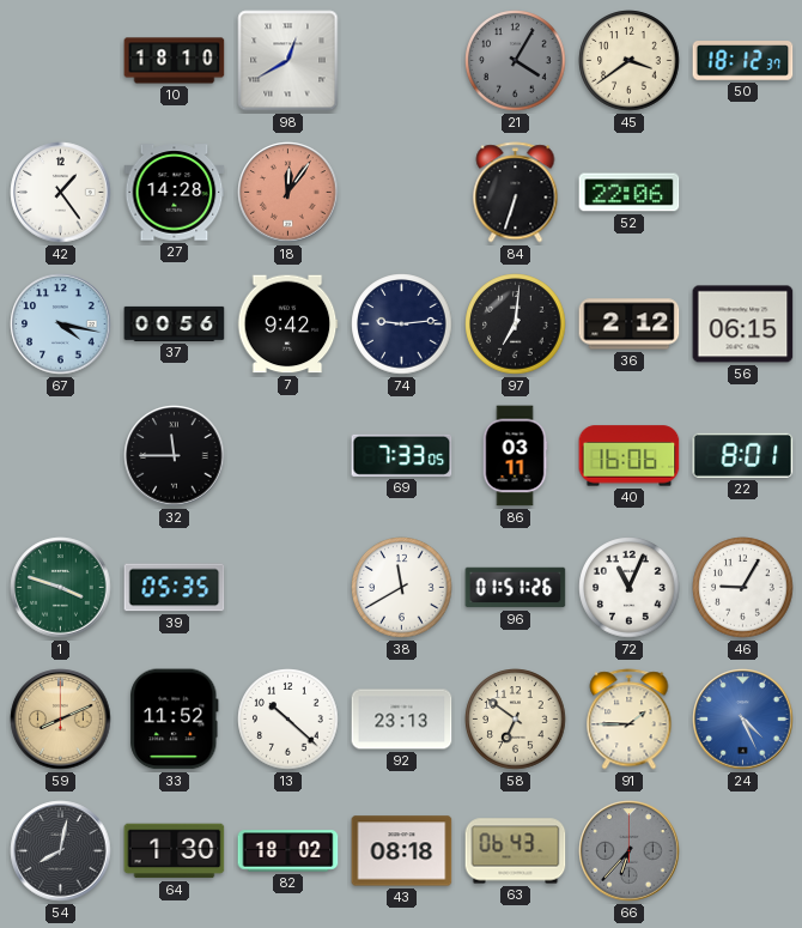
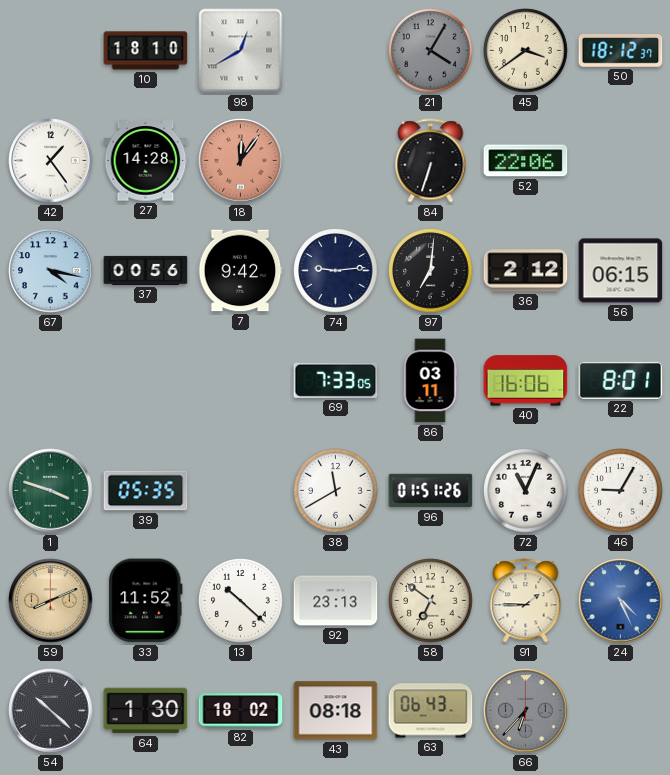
32: 11:45 -> none (175, 456)
54: 8:02 -> 10:22 (51, 711)
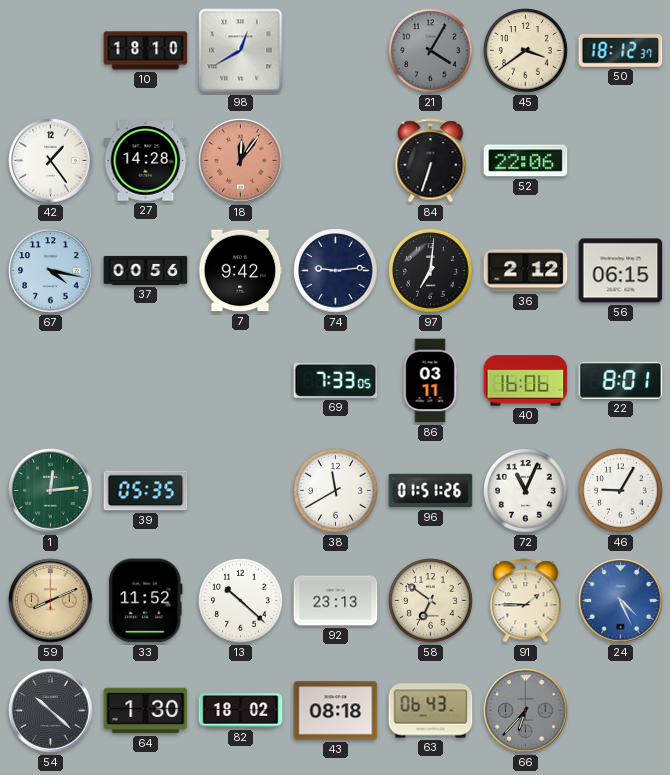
1: 3:48 -> 12:14 (51, 491)
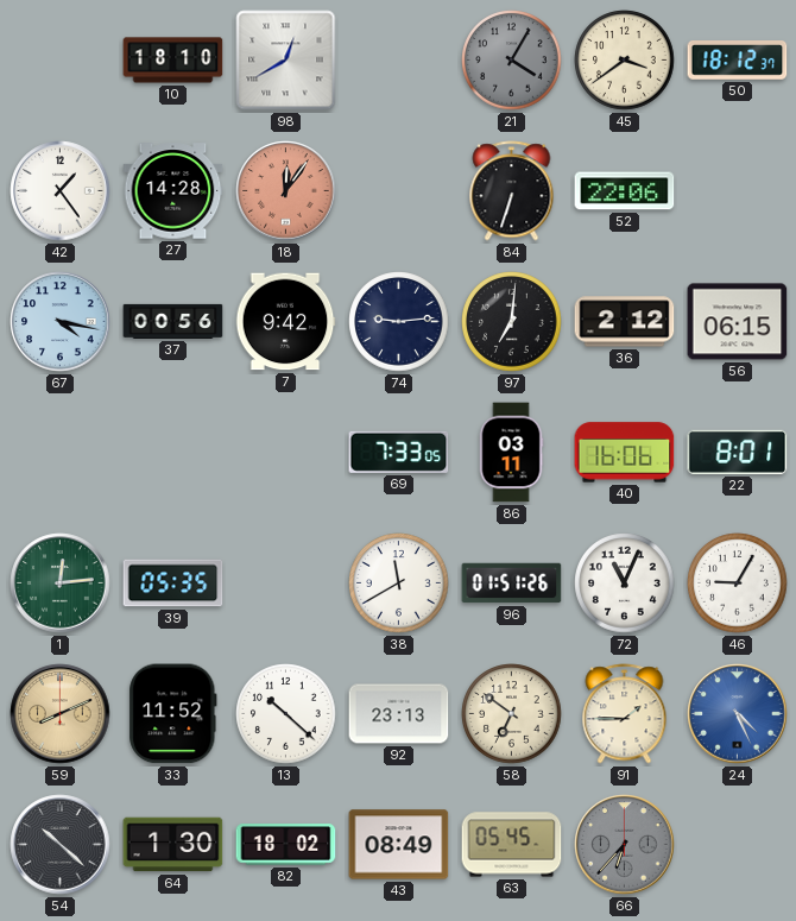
43: 08:18 -> 08:49 (399, 845)
63: 06:43 -> 05:45 (512, 845)
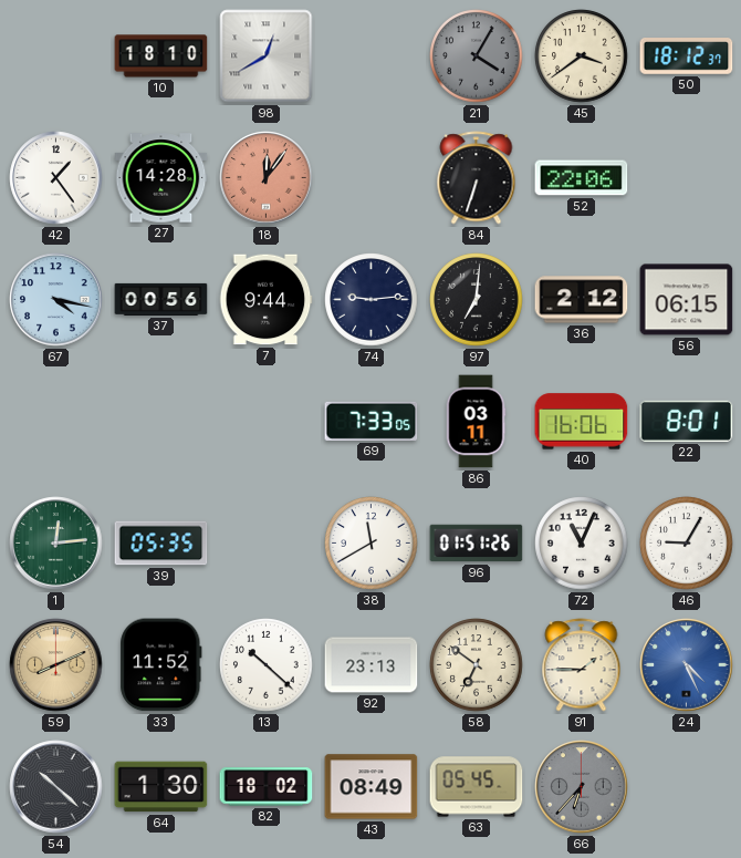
7: 9:42 -> 9:44 (265, 300)
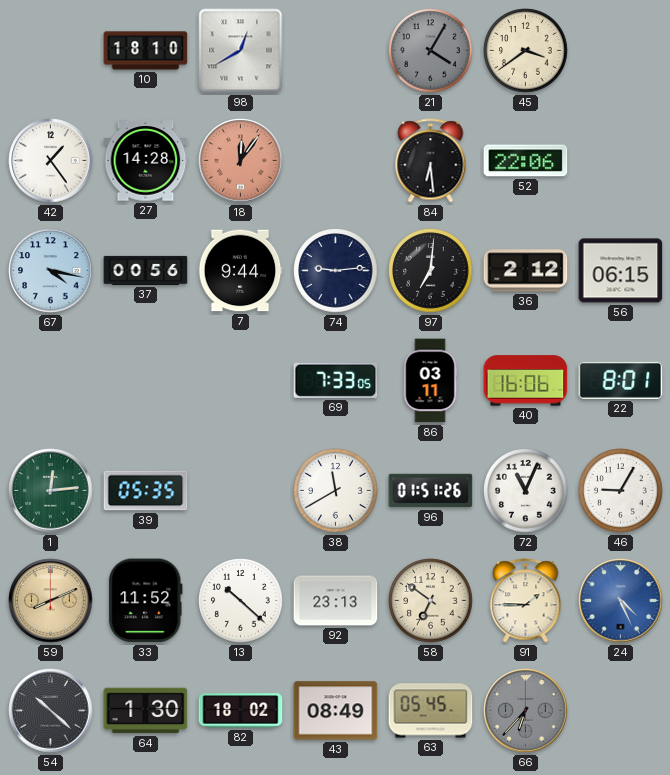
50: 18:12 -> none (687, 56)
84: 6:33 -> 6:29 (431, 161)
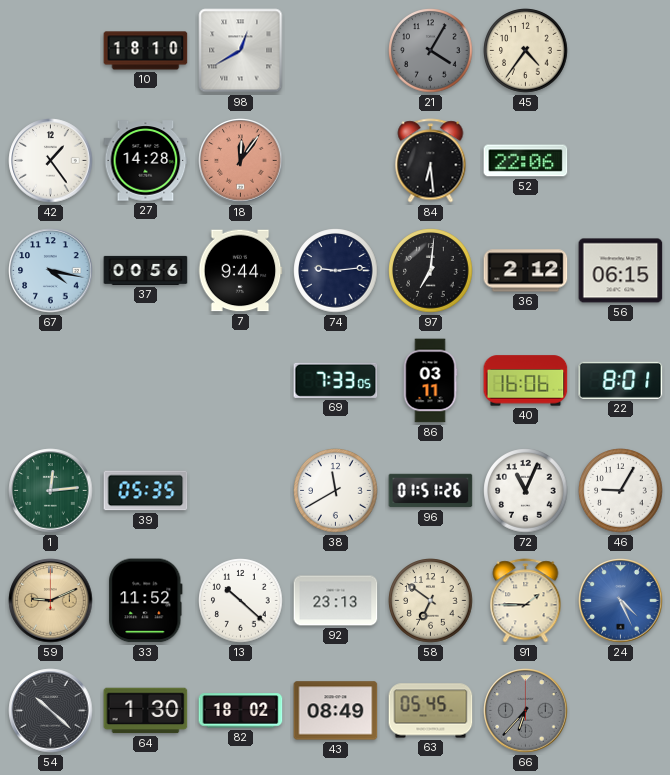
45: 3:39 -> 4:36 (526, 51)
59: 8:11 -> 9:11 (51, 601)
